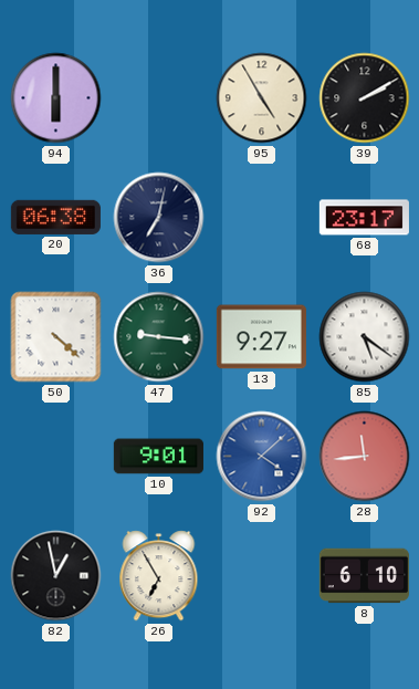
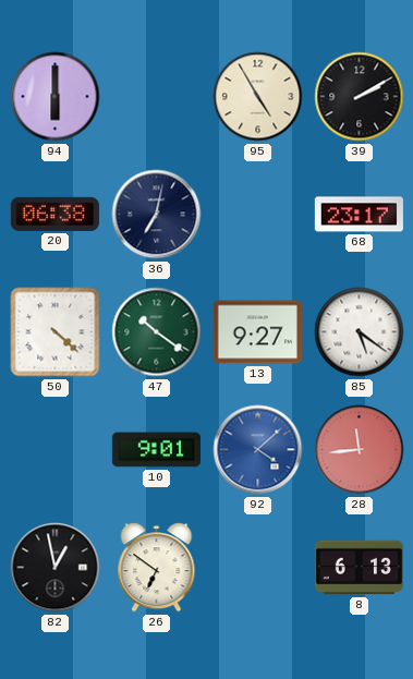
47: 9:16 -> 10:21 (157, 332)
26: 6:55 -> 6:51 (157, 568)
8: 6:10 -> 6:13 (359, 568)
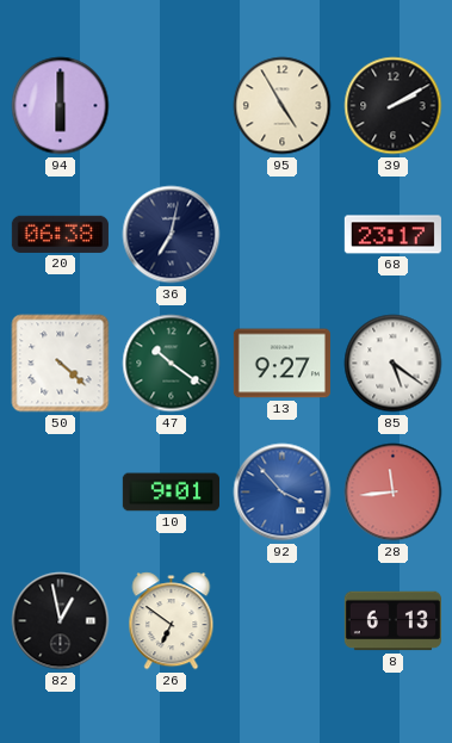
92: 4:08 -> 3:53 (283, 493)
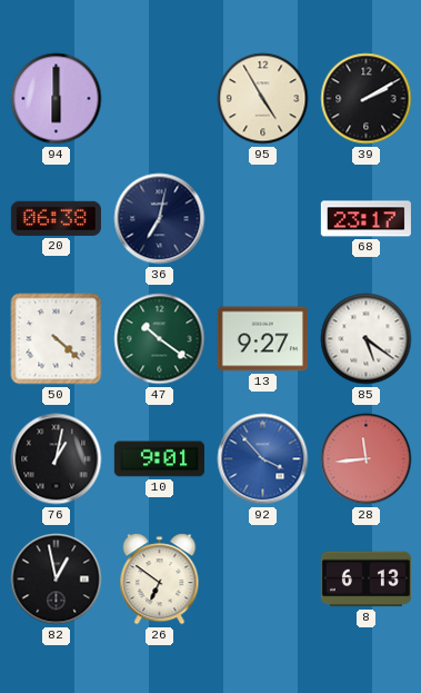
76: none -> 1:02 (57, 459)
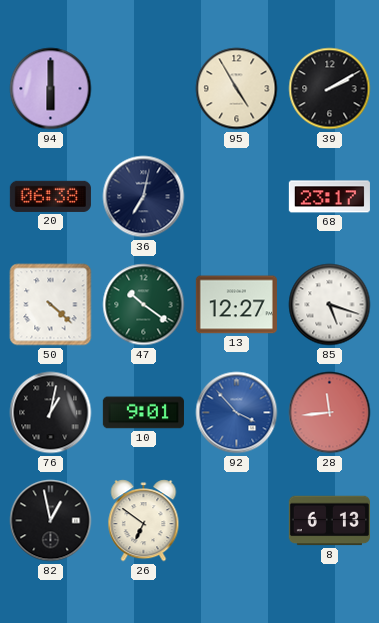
13: 9:27 -> 12:27 (236, 305)
85: 5:21 -> 5:18 (330, 305)
